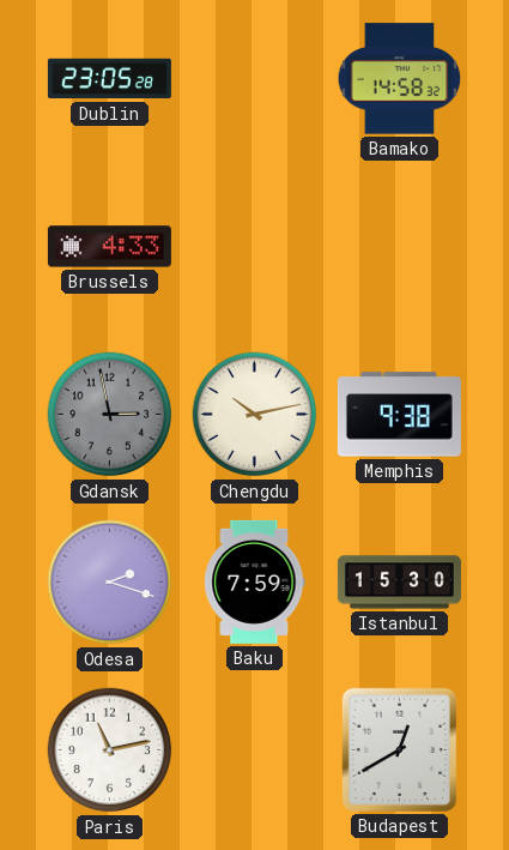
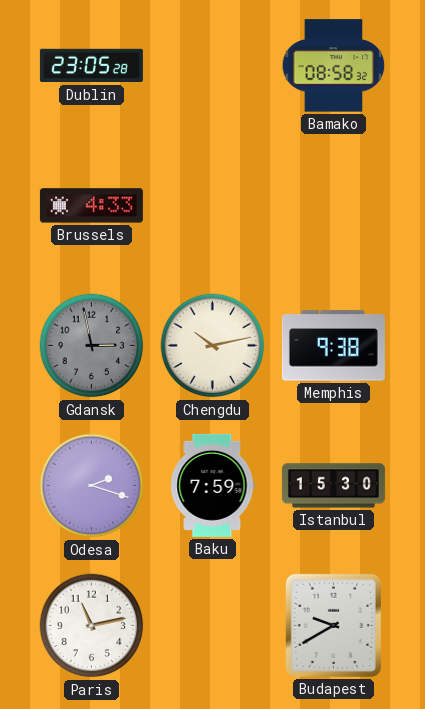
Bamako: 14:58 -> 08:58 (334, 66)
Budapest: 12:40 -> 9:40 (333, 625)
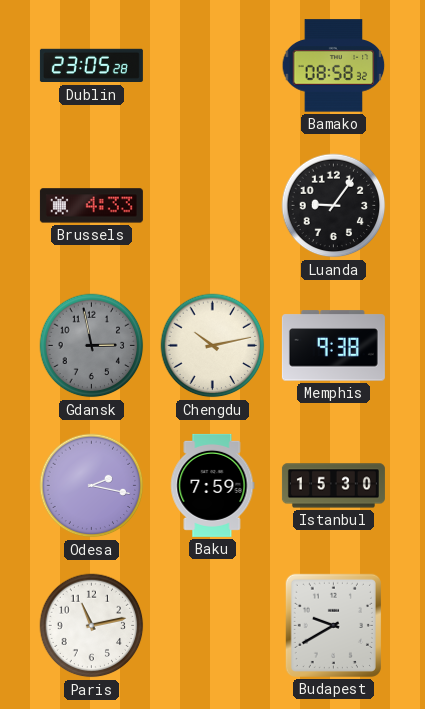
Luanda: none -> 9:06 (334, 206)
Odesa: 2:18 -> 2:17 (92, 486)
